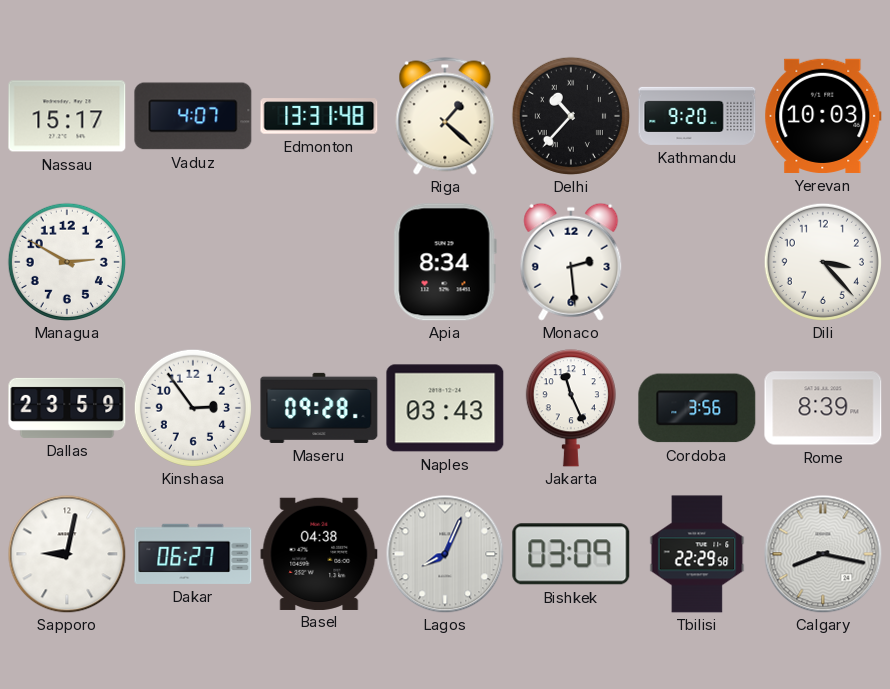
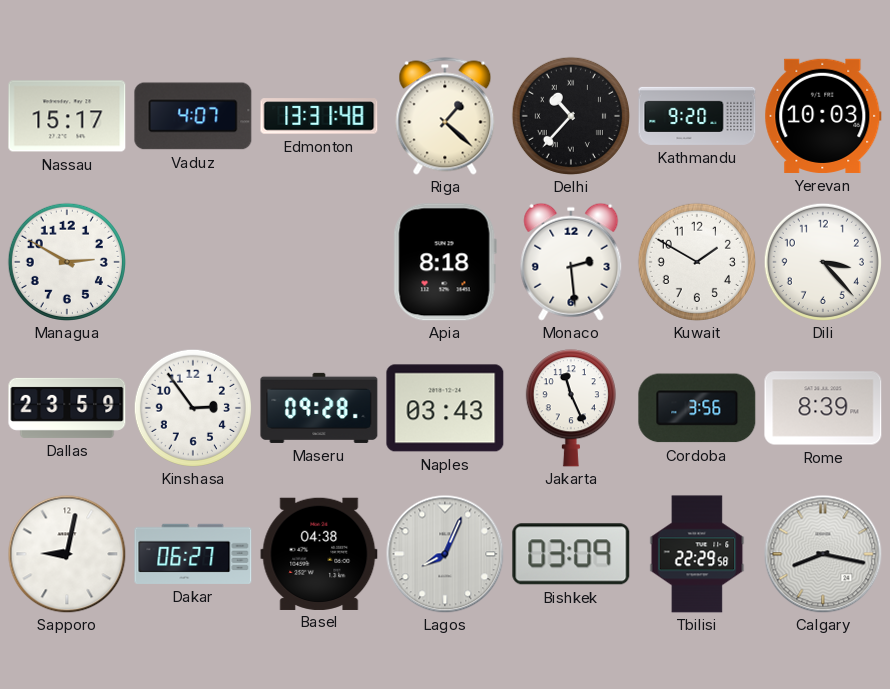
Apia: 8:34 -> 8:18 (445, 262)
Kuwait: none -> 1:50 (697, 262)
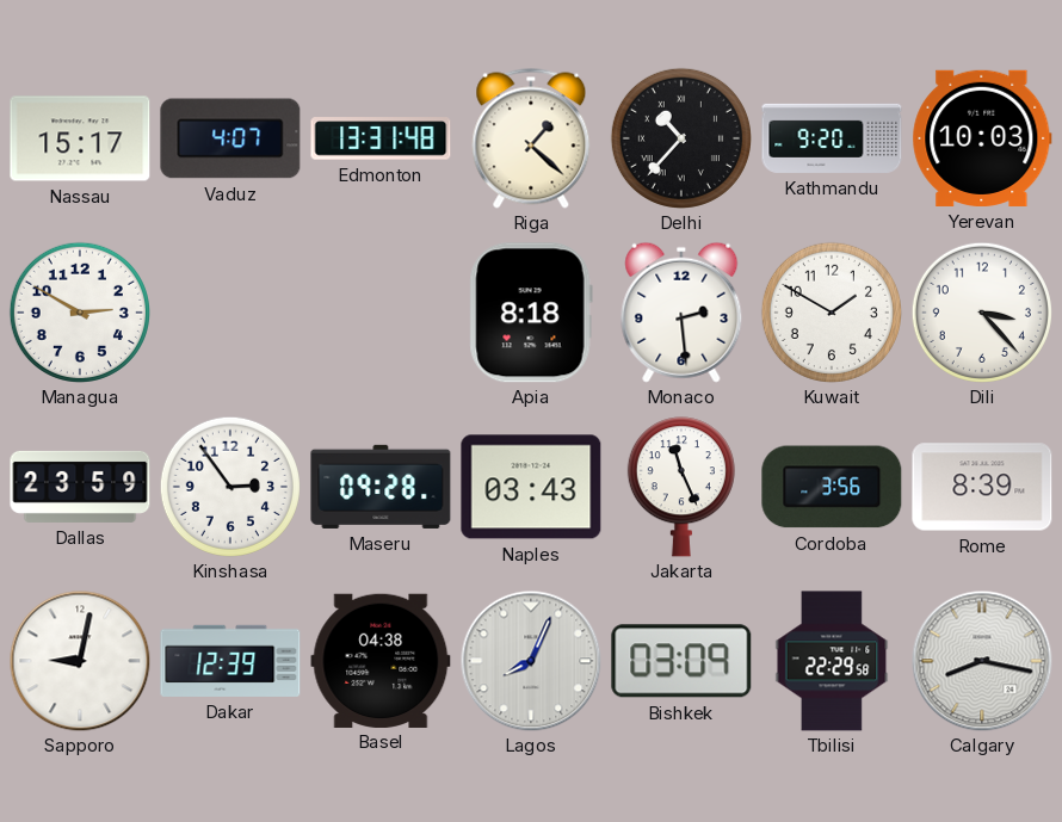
Dakar: 06:27 -> 12:39 (230, 661)
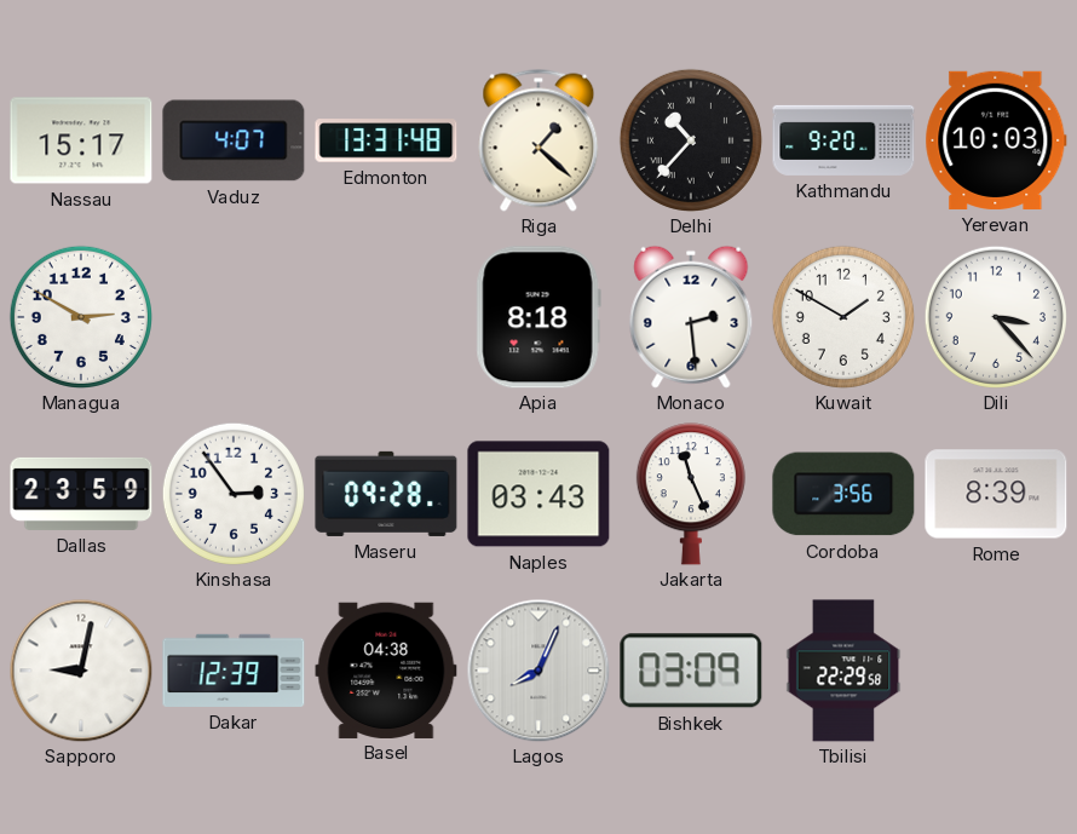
Calgary: 8:17 -> none (982, 661)
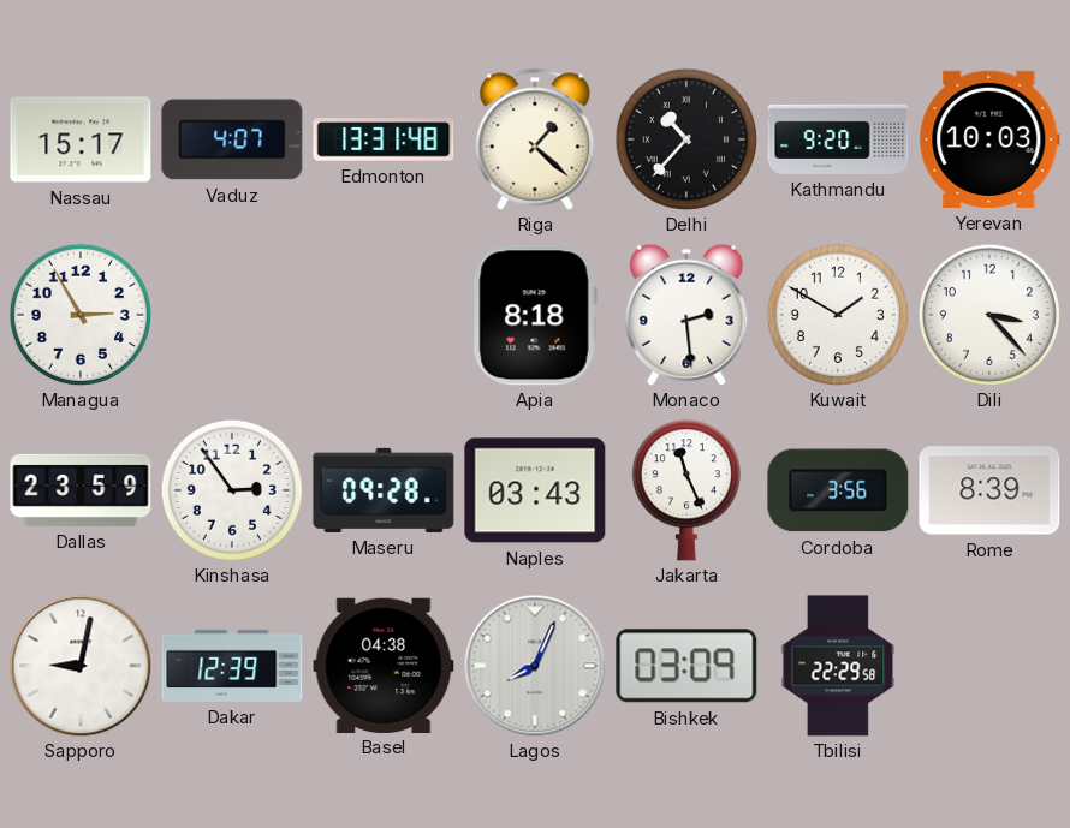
Managua: 2:50 -> 2:55 (81, 315)
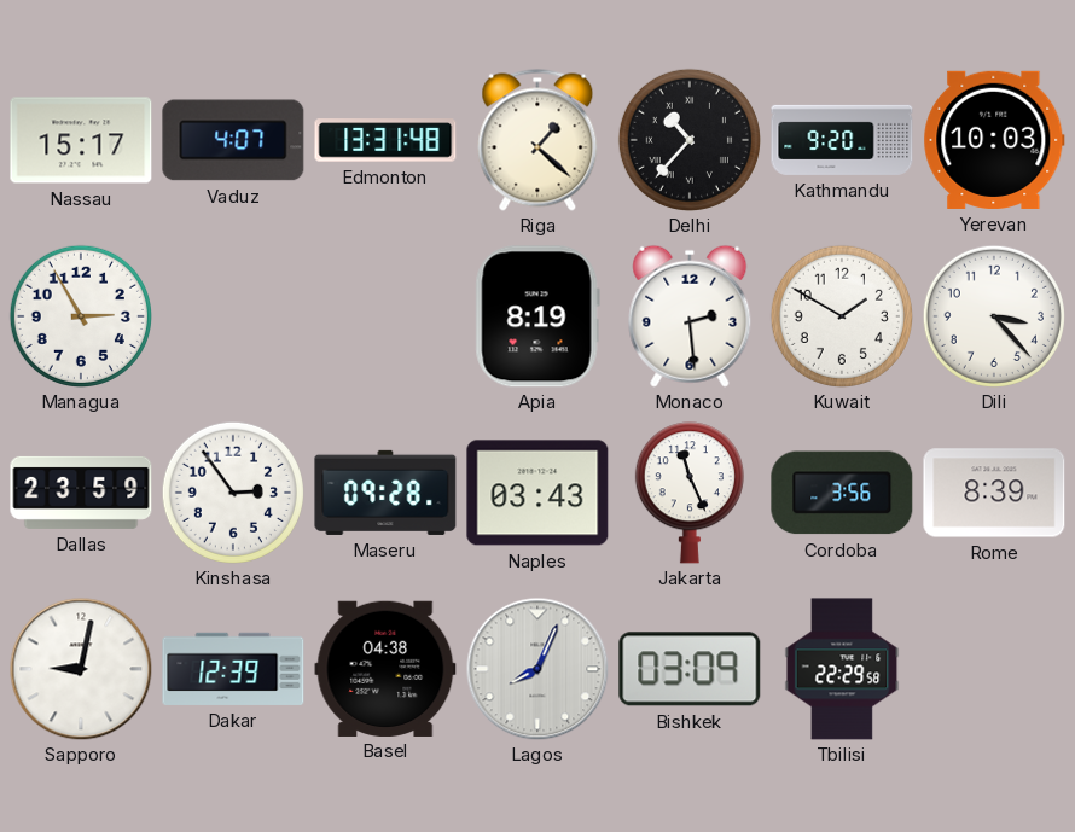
Apia: 8:18 -> 8:19 (537, 316)
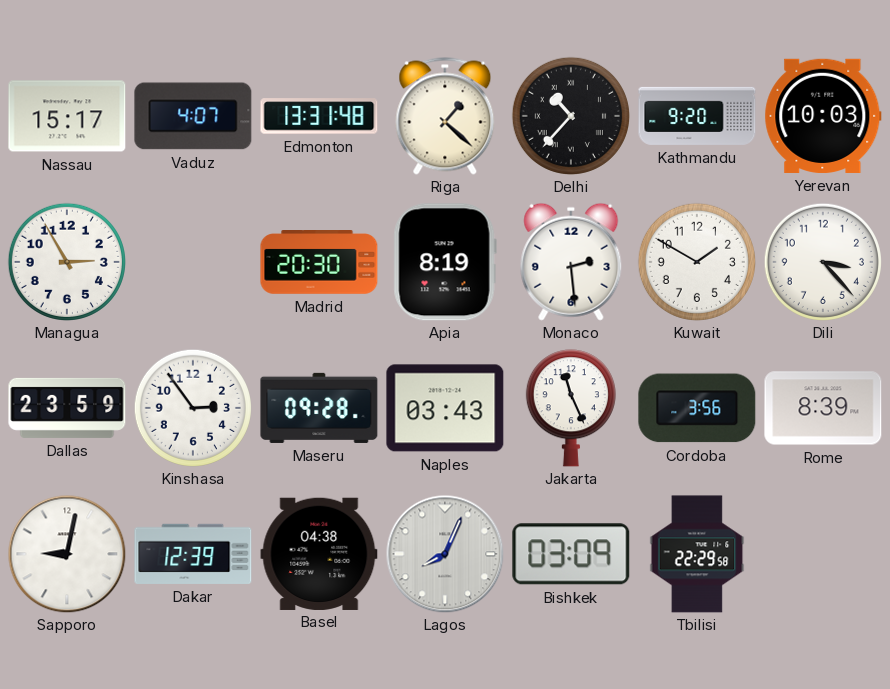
Madrid: none -> 20:30 (319, 262)
